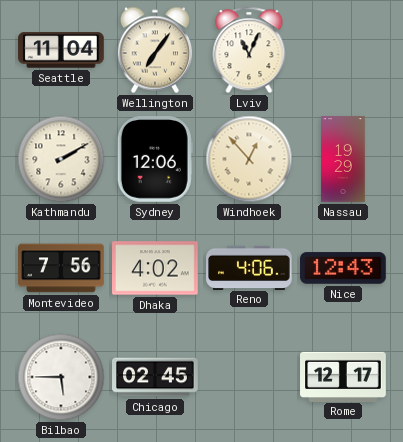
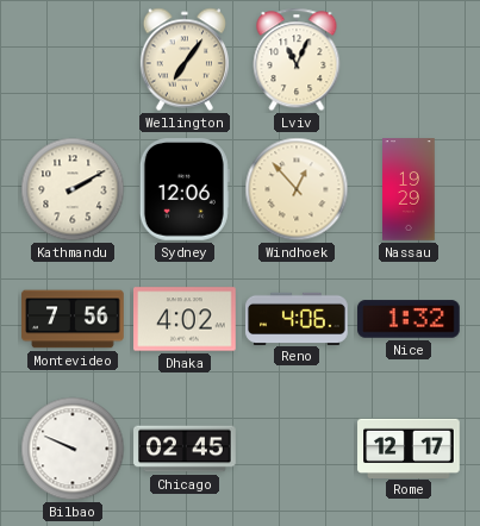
Seattle: 11:04 -> none (61, 50)
Nice: 12:43 -> 1:32 (409, 319)
Bilbao: 5:45 -> 9:49 (73, 449)
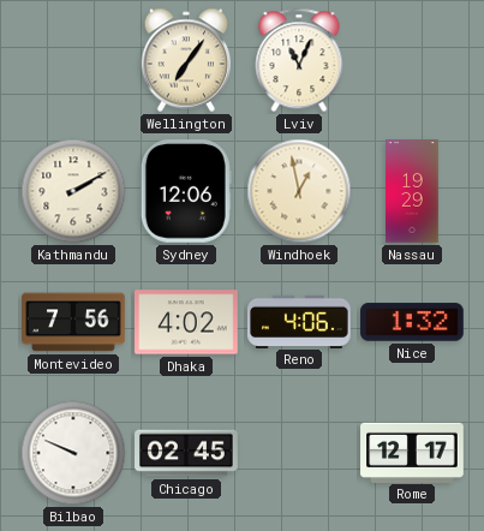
Windhoek: 12:53 -> 12:58 (299, 191)
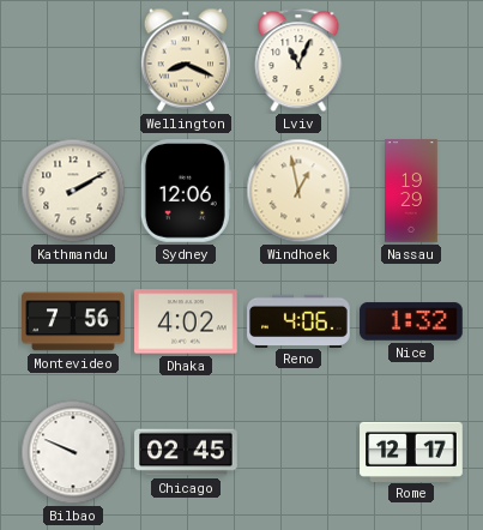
Wellington: 7:06 -> 8:19 (185, 60)
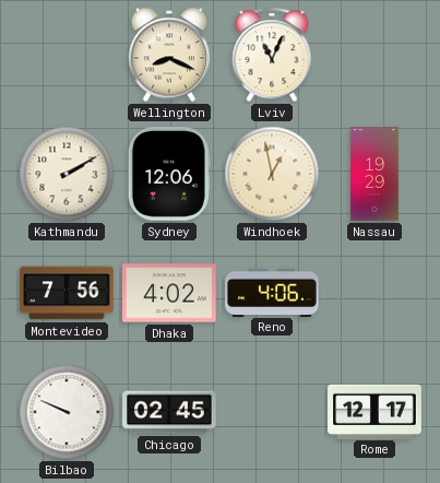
Nice: 1:32 -> none (411, 321)
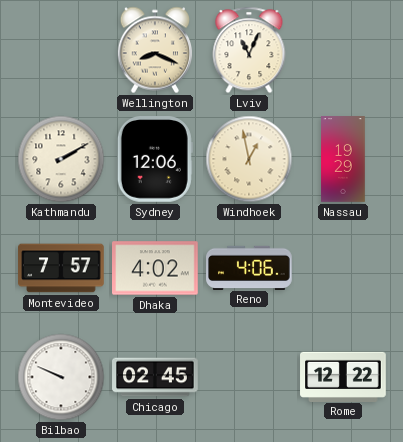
Montevideo: 7:56 -> 7:57 (61, 268)
Rome: 12:17 -> 12:22 (343, 376)
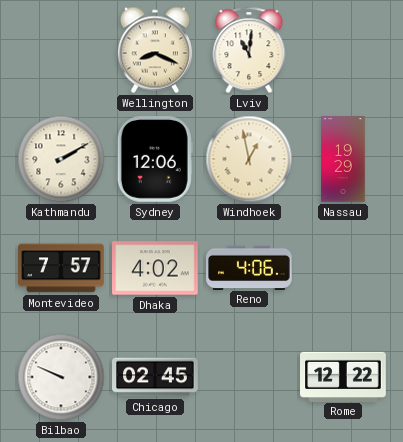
Lviv: 11:04 -> 11:01 (249, 50)
